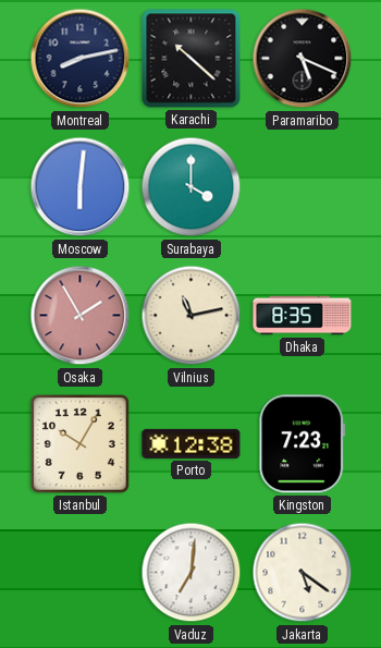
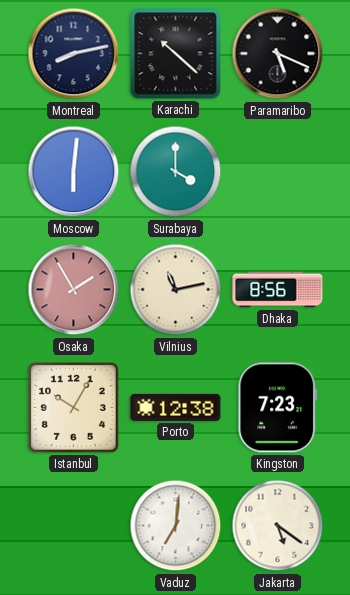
Dhaka: 8:35 -> 8:56 (278, 290)
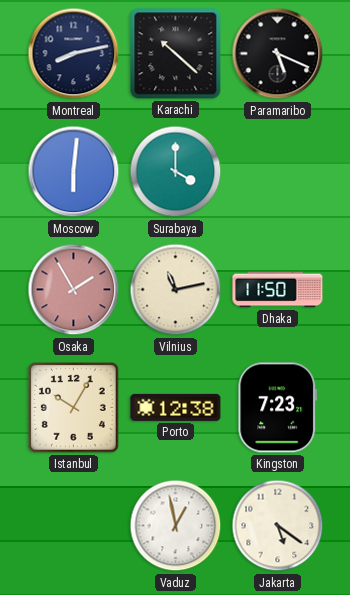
Dhaka: 8:56 -> 11:50 (278, 290)
Vaduz: 7:01 -> 12:58 (176, 526)
